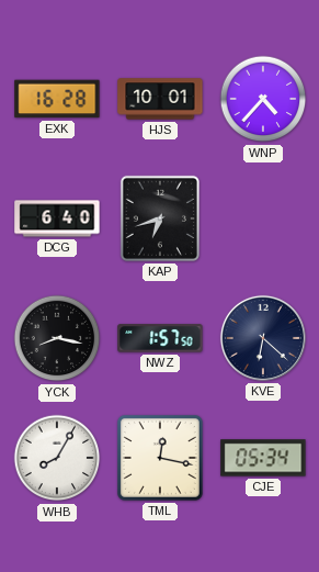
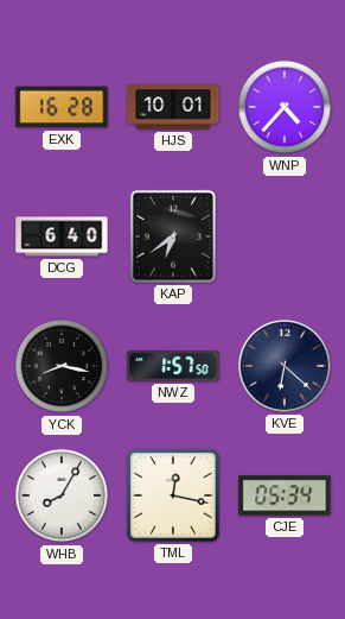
KAP: 6:42 -> 6:39 (173, 236)
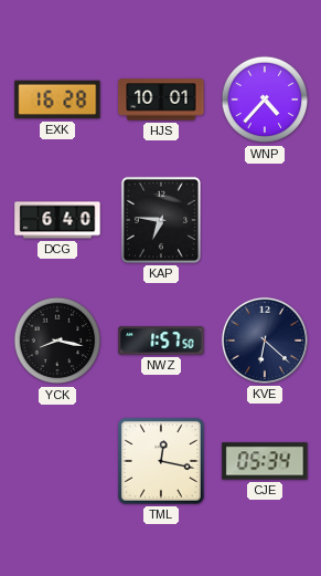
KAP: 6:39 -> 6:46 (161, 220)
WHB: 8:05 -> none (62, 495)
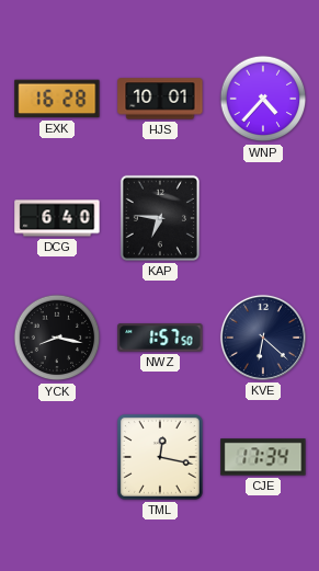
CJE: 05:34 -> 17:34 (263, 457)
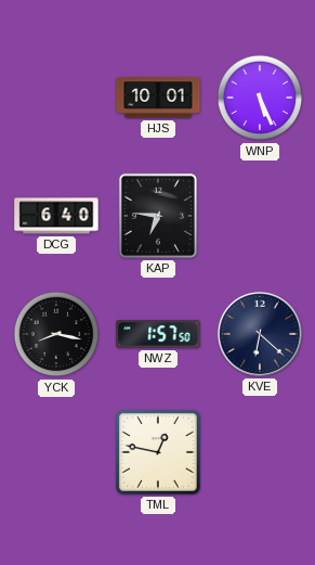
EXK: 16:28 -> none (57, 99)
WNP: 4:37 -> 5:26 (260, 98)
TML: 12:17 -> 12:47 (158, 452)
CJE: 17:34 -> none (263, 457)
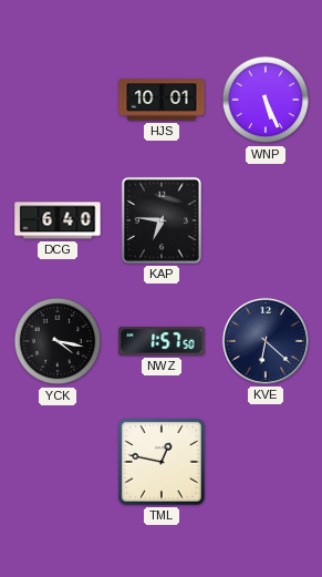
YCK: 8:17 -> 4:17 (58, 341)
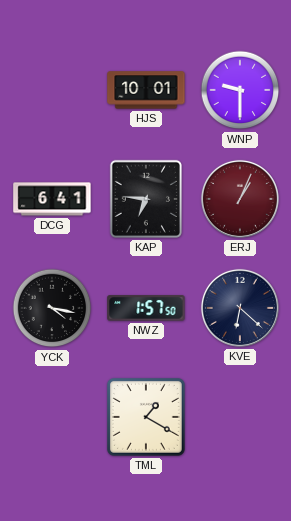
WNP: 5:26 -> 9:30 (240, 90)
DCG: 6:40 -> 6:41 (52, 199)
ERJ: none -> 1:04 (240, 199)
TML: 12:47 -> 1:20 (146, 417)
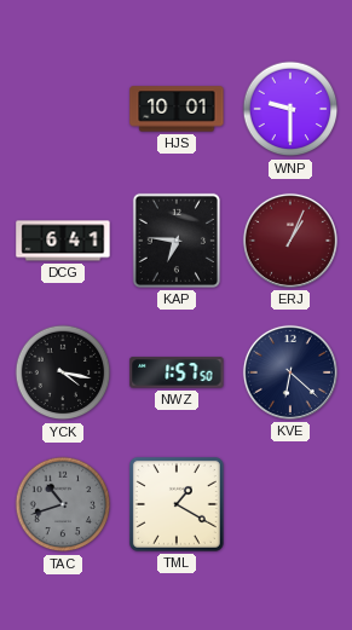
TAC: none -> 10:42 (63, 504)
